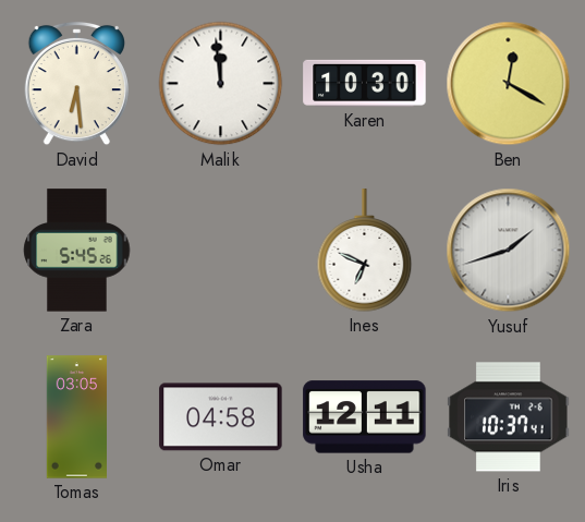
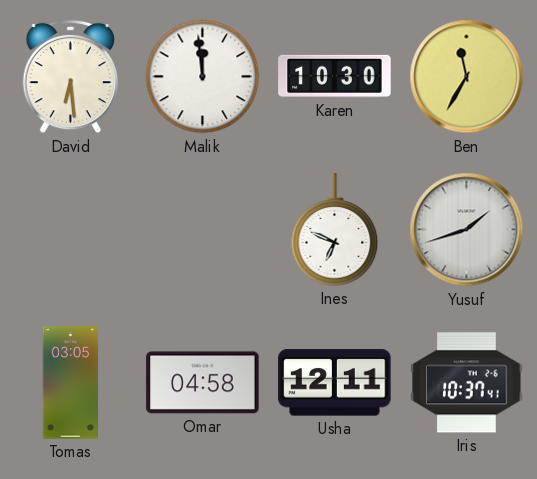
Ben: 12:20 -> 11:35 (467, 77)
Zara: 5:45 -> none (77, 251)
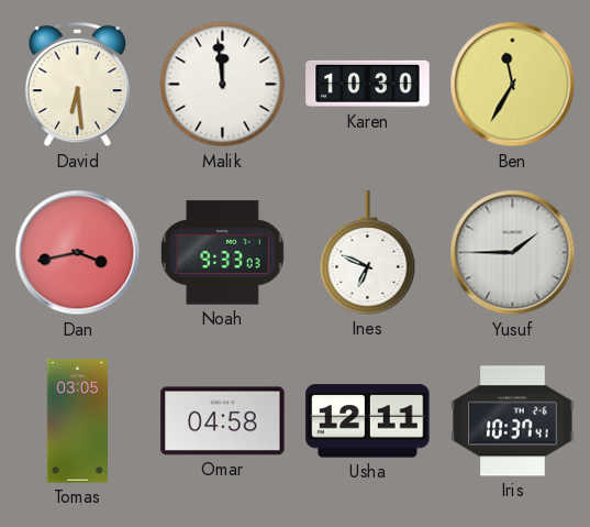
Dan: none -> 3:43 (78, 253)
Noah: none -> 9:33 (222, 253)
Yusuf: 1:42 -> 1:45 (513, 253)
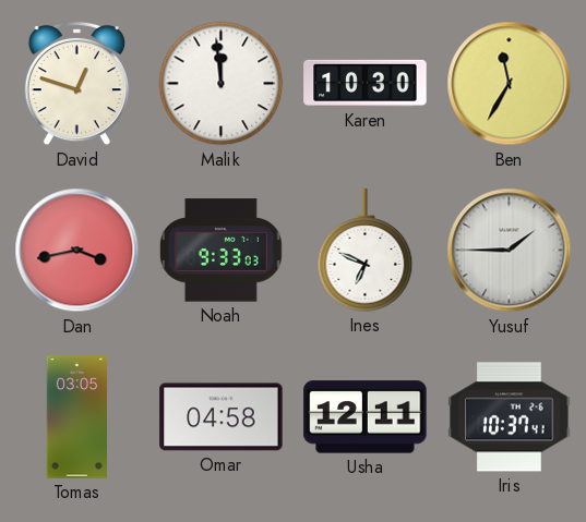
David: 6:29 -> 12:48 (76, 84)
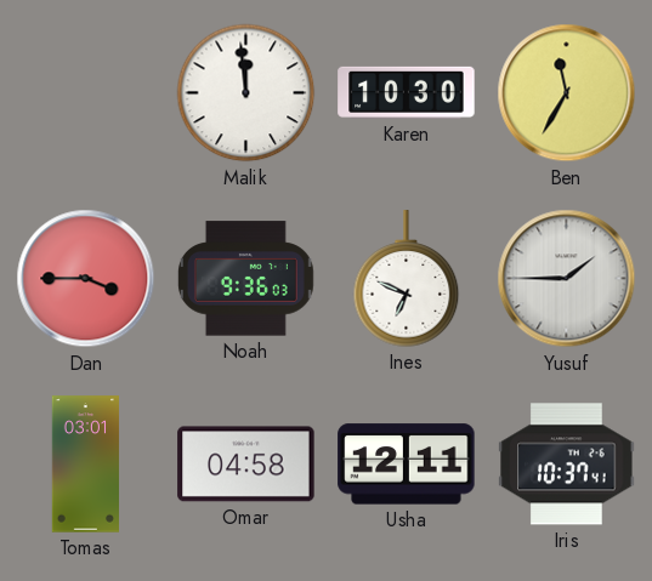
David: 12:48 -> none (76, 84)
Dan: 3:43 -> 3:45 (86, 279)
Noah: 9:33 -> 9:36 (245, 279)
Tomas: 03:05 -> 03:01 (85, 465)
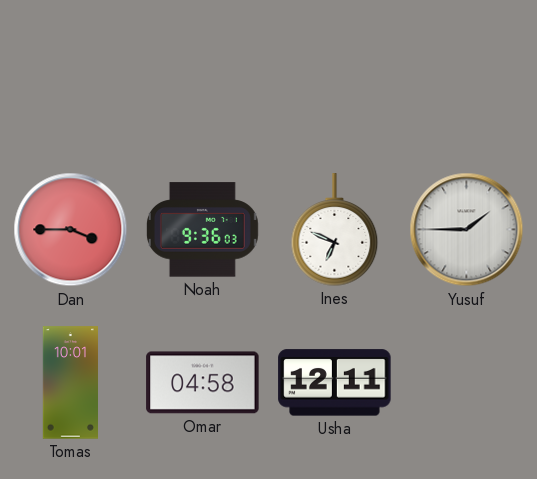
Malik: 11:59 -> none (246, 93)
Karen: 10:30 -> none (407, 92)
Ben: 11:35 -> none (567, 93)
Tomas: 03:01 -> 10:01 (70, 383)
Iris: 10:37 -> none (567, 465)
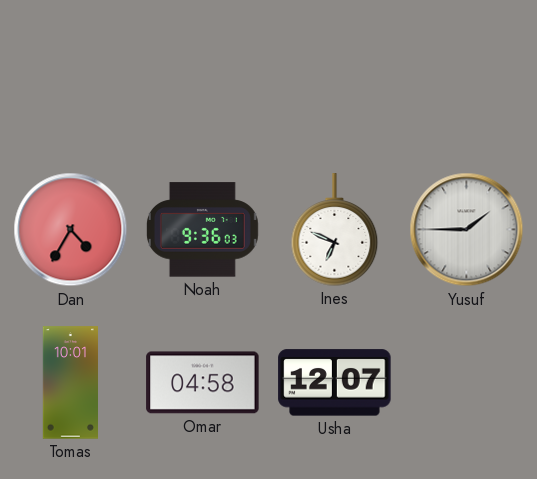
Dan: 3:45 -> 4:35 (71, 230)
Usha: 12:11 -> 12:07 (335, 383)
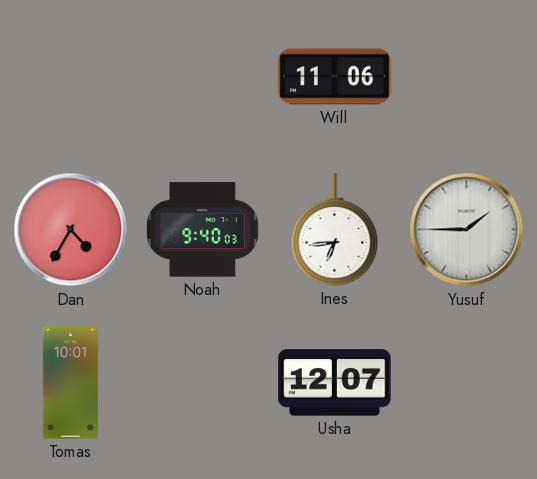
Will: none -> 11:06 (335, 77)
Noah: 9:36 -> 9:40 (202, 230)
Ines: 6:49 -> 6:44 (335, 230)
Omar: 04:58 -> none (203, 383)
